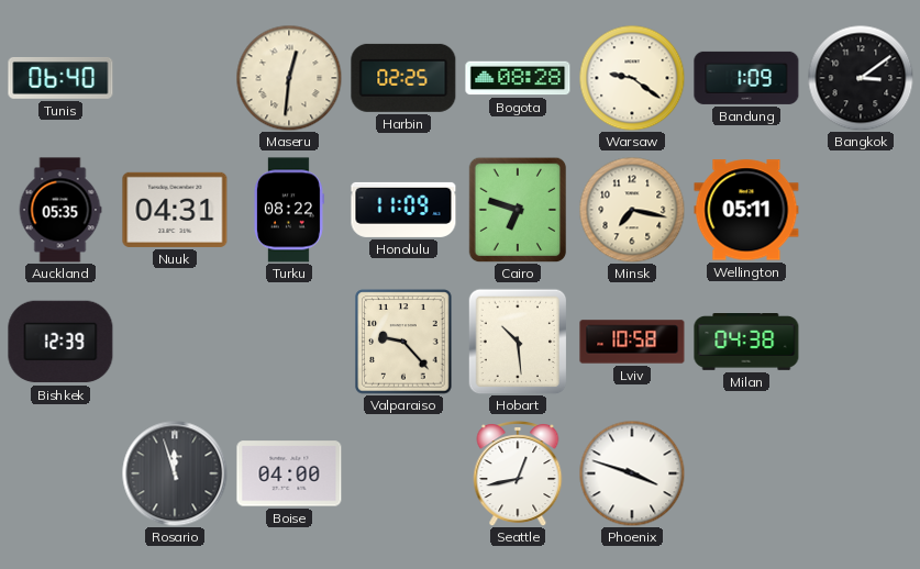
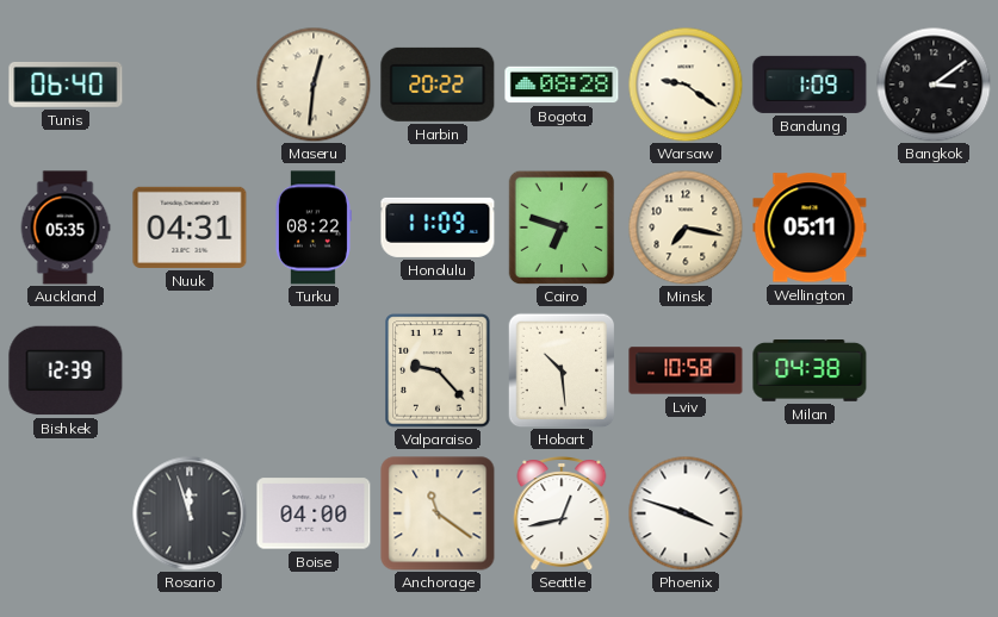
Harbin: 02:25 -> 20:22 (438, 85)
Anchorage: none -> 11:21 (438, 513)
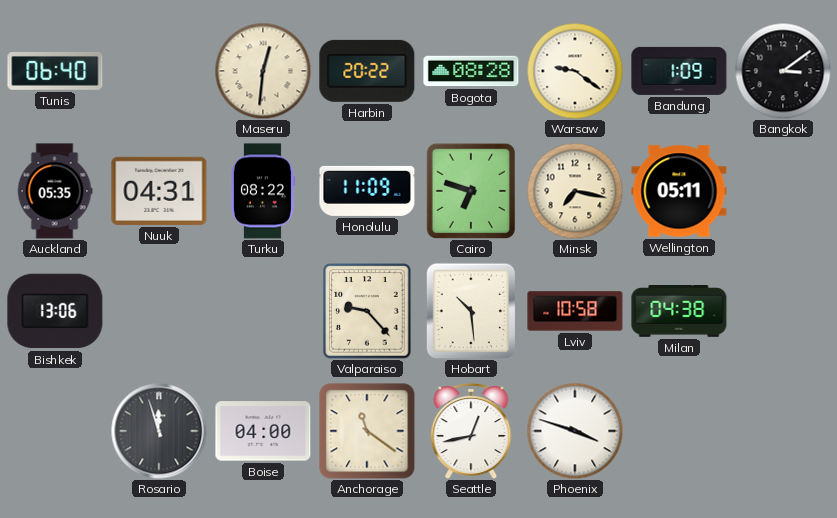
Bishkek: 12:39 -> 13:06 (55, 311)
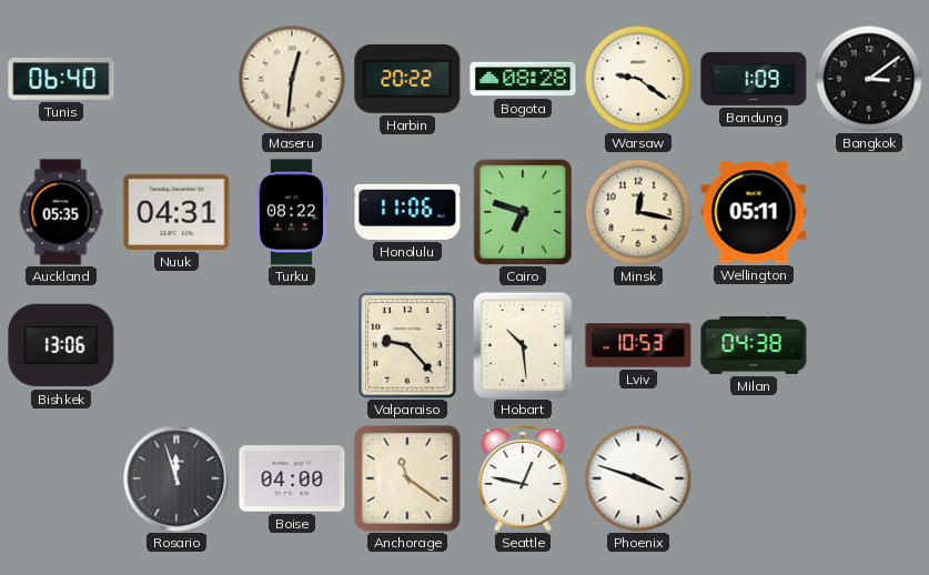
Honolulu: 11:09 -> 11:06 (407, 212)
Minsk: 7:17 -> 12:17 (638, 212)
Lviv: 10:58 -> 10:53 (638, 345)
Seattle: 12:43 -> 12:47 (523, 480)
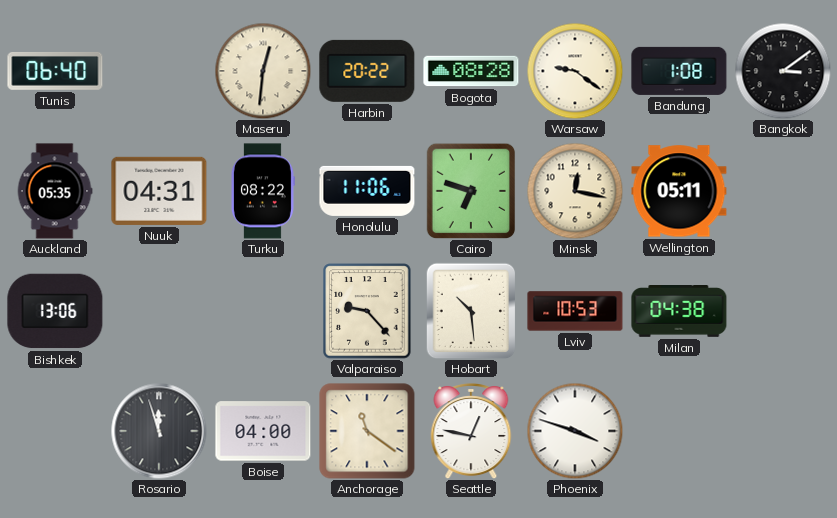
Bandung: 1:09 -> 1:08 (679, 71)
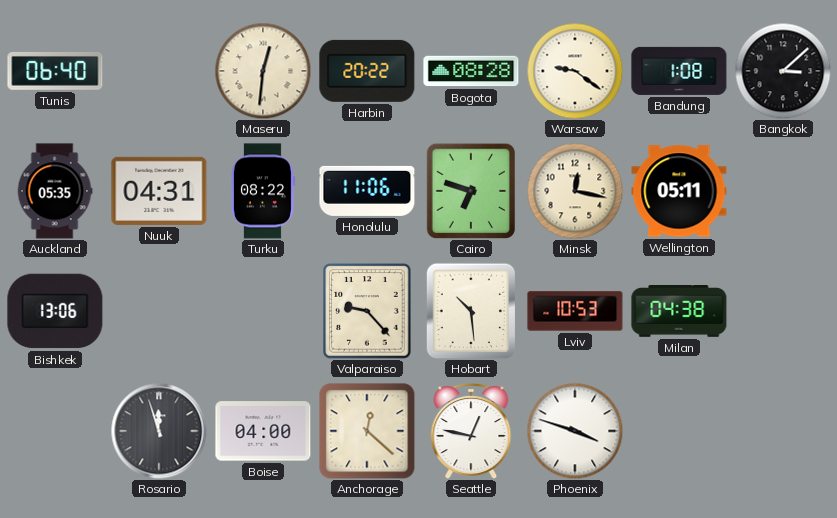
Bangkok: 3:09 -> 3:08 (783, 71)
Anchorage: 11:21 -> 12:22 (367, 431)
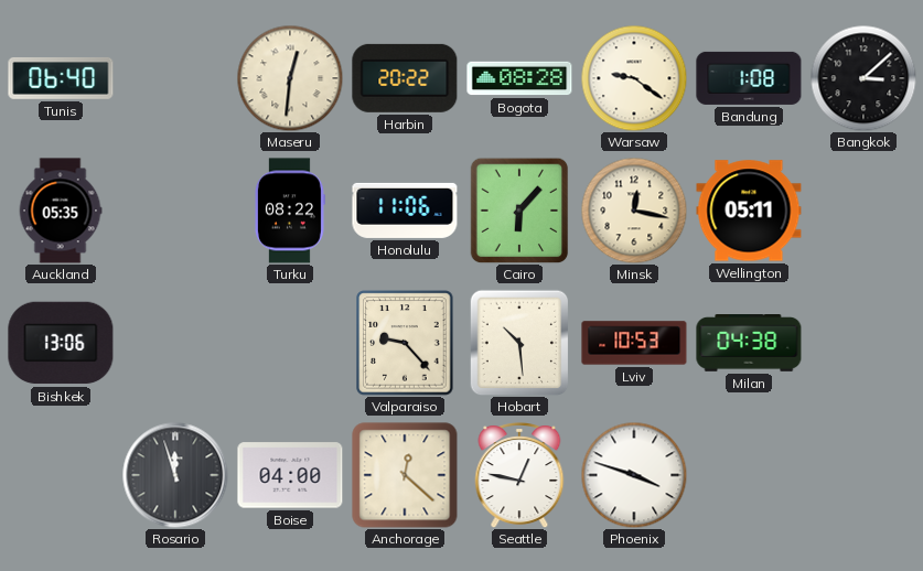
Nuuk: 04:31 -> none (159, 191)
Cairo: 6:48 -> 6:07 (519, 211)
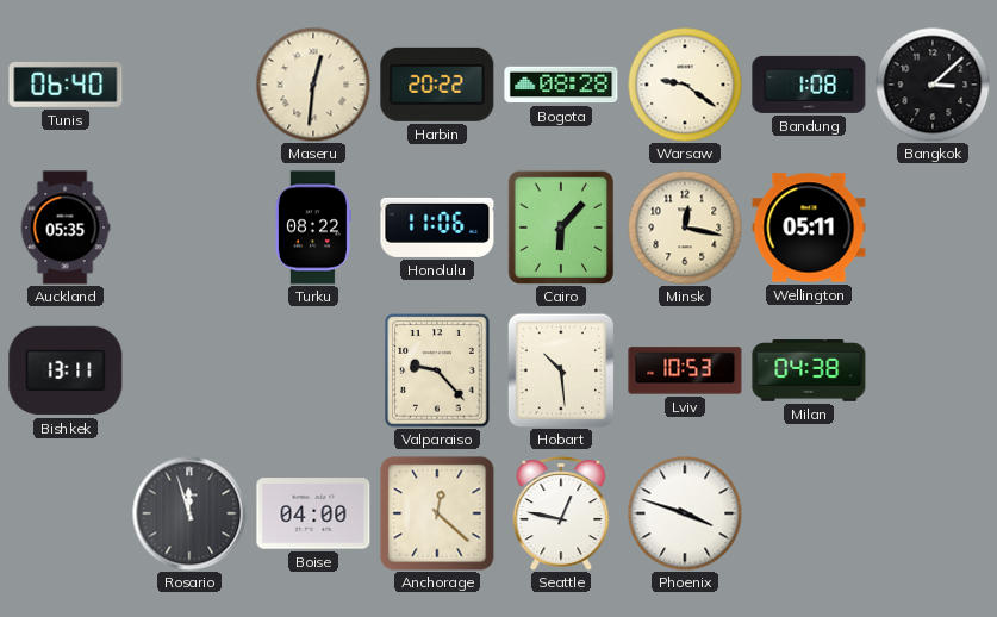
Bishkek: 13:06 -> 13:11 (66, 370)
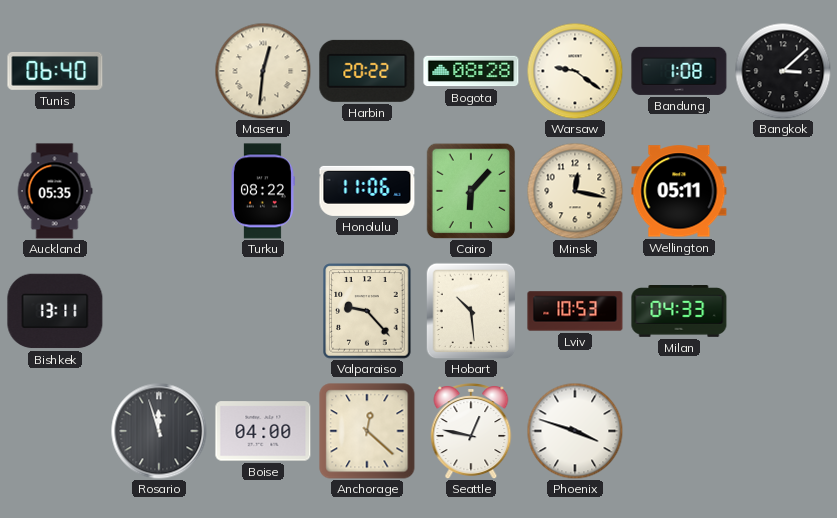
Milan: 04:38 -> 04:33 (679, 312)
